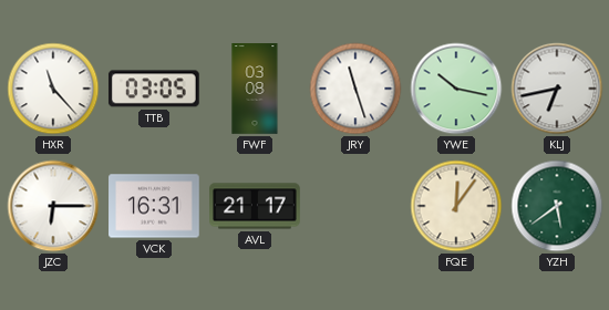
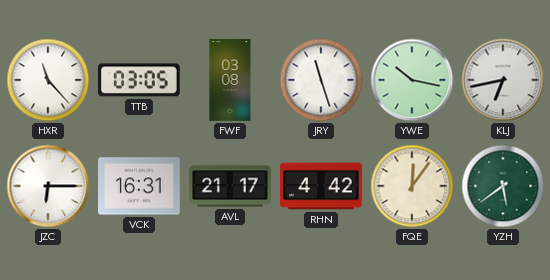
RHN: none -> 4:42 (321, 186)
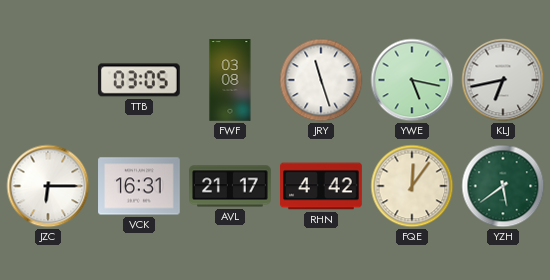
HXR: 11:23 -> none (48, 80)
YWE: 10:17 -> 5:17 (412, 80)
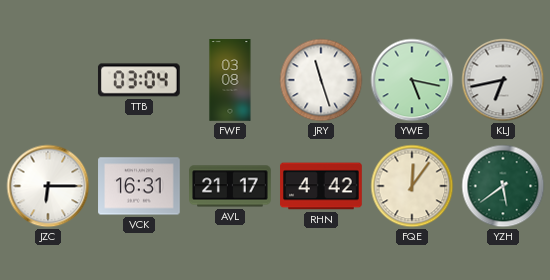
TTB: 03:05 -> 03:04 (139, 80)
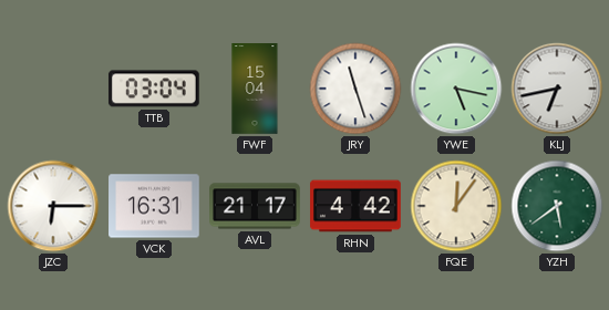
FWF: 03:08 -> 15:04 (255, 89)
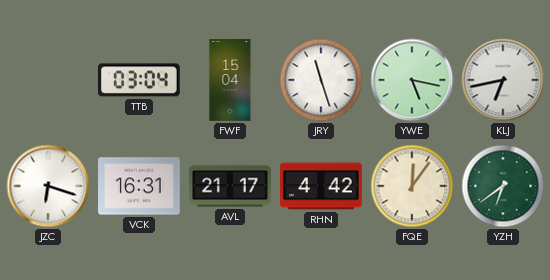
JZC: 6:15 -> 6:18 (48, 186)
YZH: 5:39 -> 6:39 (503, 186)
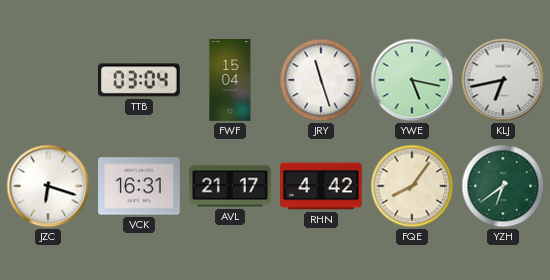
FQE: 12:06 -> 8:06 (412, 186)
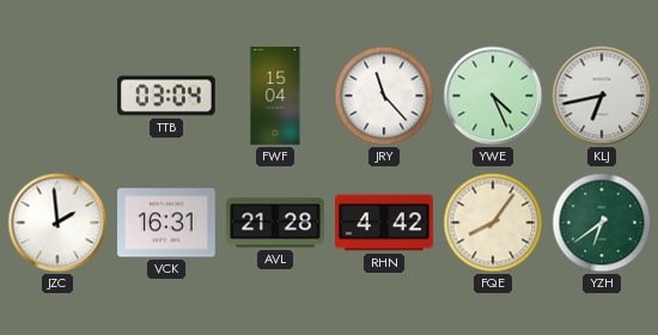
JRY: 11:27 -> 11:23 (384, 96)
YWE: 5:17 -> 4:26 (493, 96)
JZC: 6:18 -> 1:59 (57, 223)
AVL: 21:17 -> 21:28 (275, 223)
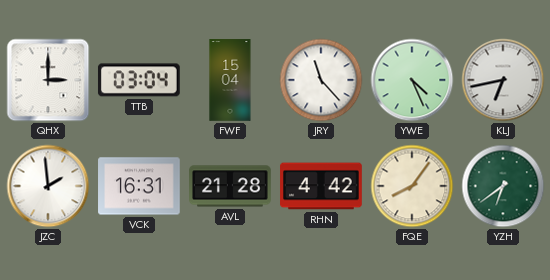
QHX: none -> 3:00 (48, 80)
